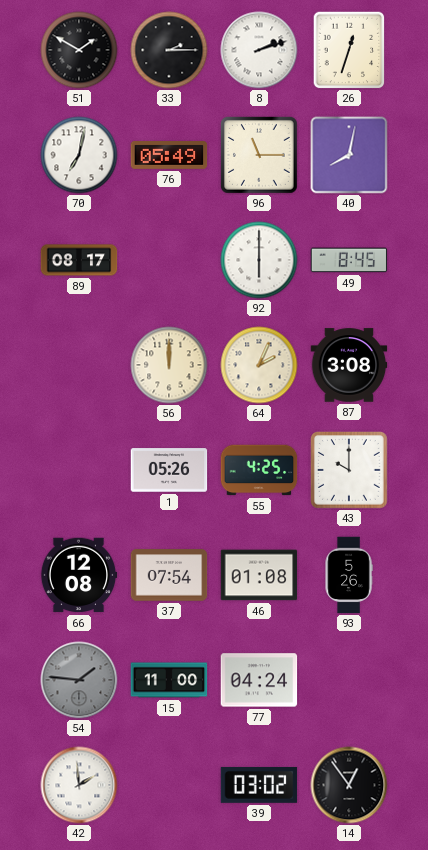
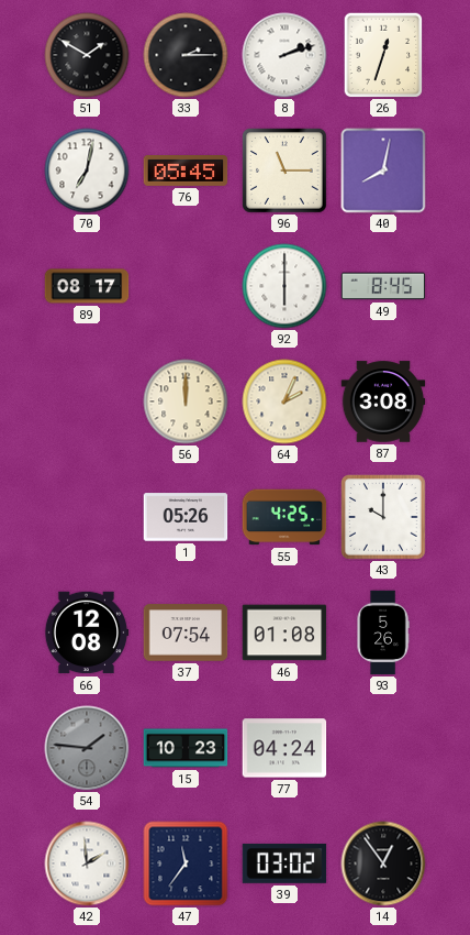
76: 05:49 -> 05:45 (186, 172)
15: 11:00 -> 10:23 (186, 748)
47: none -> 11:36 (186, 864)
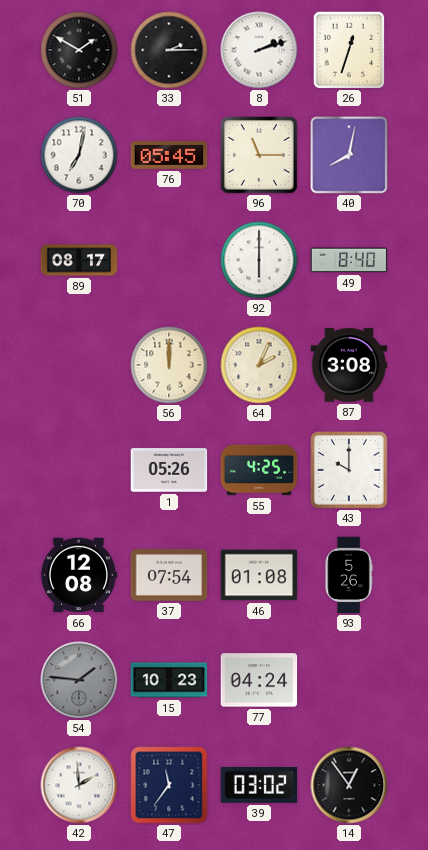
49: 8:45 -> 8:40 (349, 260)
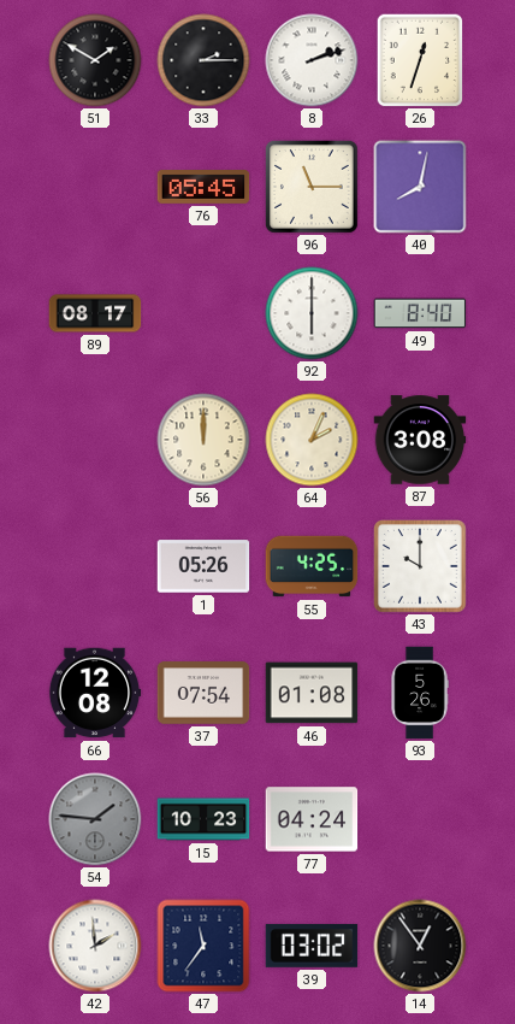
70: 7:02 -> none (79, 155)
